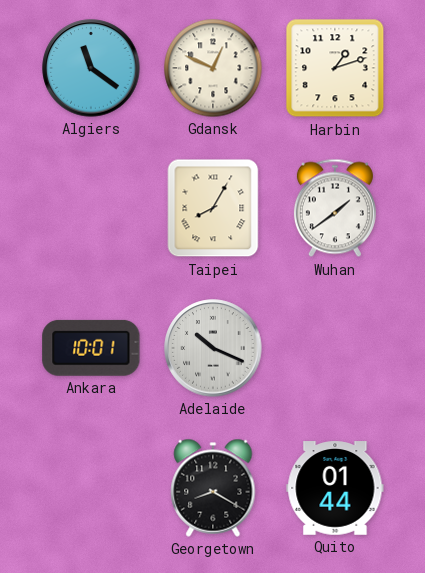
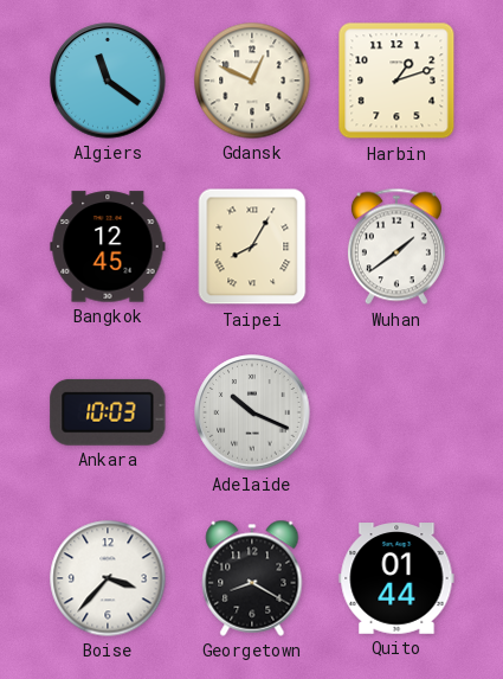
Bangkok: none -> 12:45 (108, 246)
Ankara: 10:01 -> 10:03 (108, 412)
Boise: none -> 3:37 (108, 578)
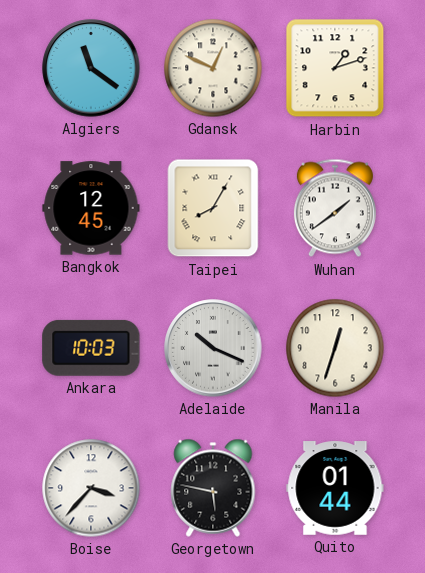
Manila: none -> 12:33 (335, 348)
Georgetown: 8:20 -> 5:47 (213, 488)
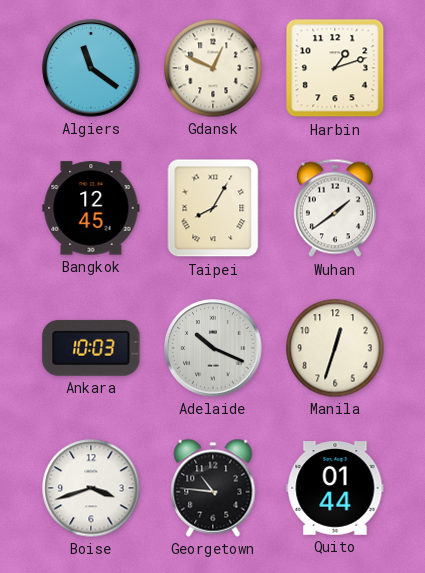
Boise: 3:37 -> 3:42 (91, 488)
Georgetown: 5:47 -> 10:46 (213, 488)
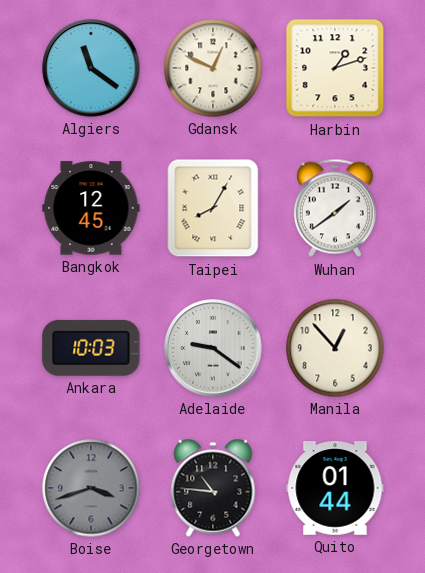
Adelaide: 10:19 -> 9:21 (213, 348)
Manila: 12:33 -> 12:53 (335, 348)
Boise dial: white -> grey (91, 488)
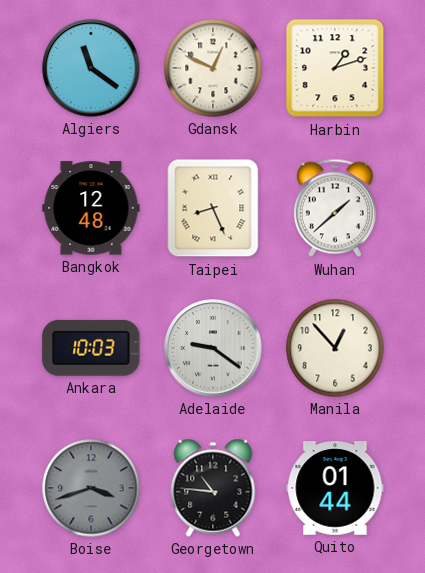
Bangkok: 12:45 -> 12:48 (91, 208)
Taipei: 8:05 -> 8:26 (213, 208)
Wuhan: 1:39 -> 1:38 (335, 208)
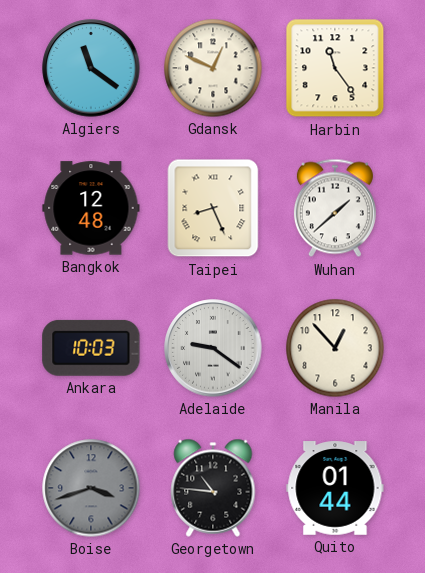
Harbin: 1:12 -> 11:24 (335, 68)
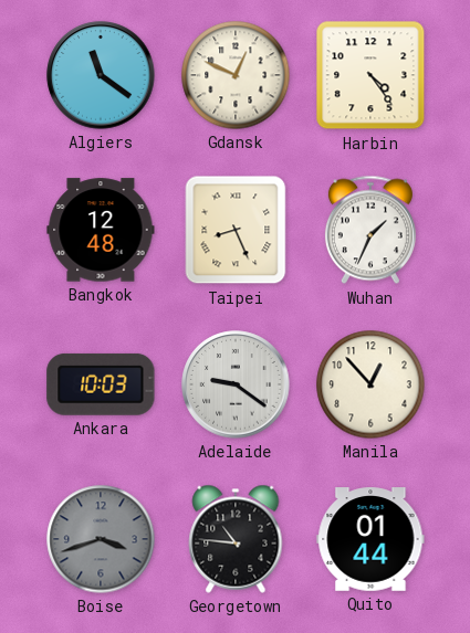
Harbin: 11:24 -> 4:24 (370, 75)
Wuhan: 1:38 -> 1:34 (370, 230)
